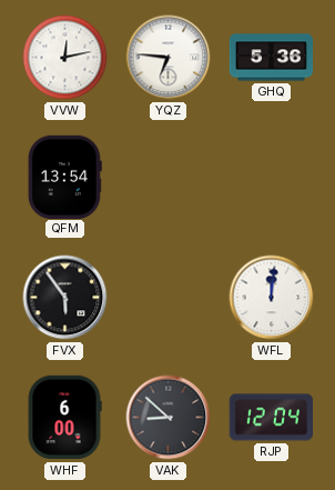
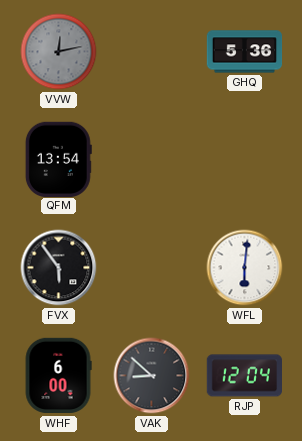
VVW dial: white -> grey (59, 52)
YQZ: 6:46 -> none (169, 58)
WFL: 12:01 -> 6:01 (245, 268)
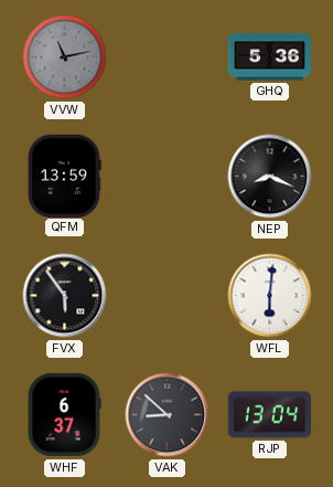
VVW: 12:13 -> 11:13 (65, 57)
QFM: 13:54 -> 13:59 (64, 176)
NEP: none -> 8:19 (270, 177)
WHF: 6:00 -> 6:37 (64, 415)
RJP: 12:04 -> 13:04 (269, 415)
